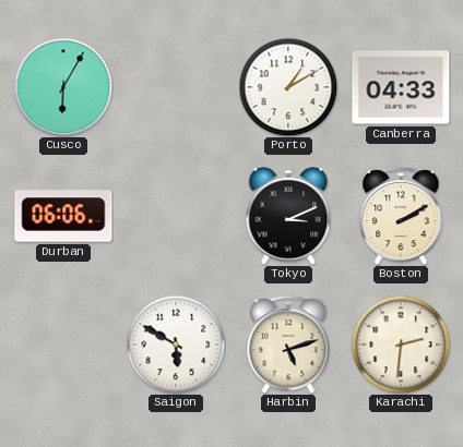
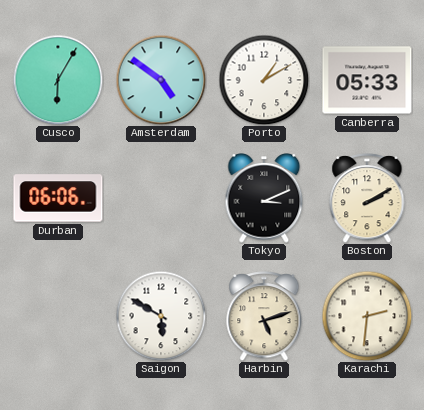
Amsterdam: none -> 4:51 (161, 80)
Canberra: 04:33 -> 05:33 (367, 80)
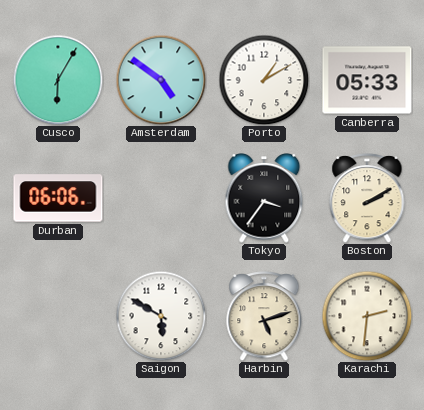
Tokyo: 3:11 -> 3:36 (264, 199)
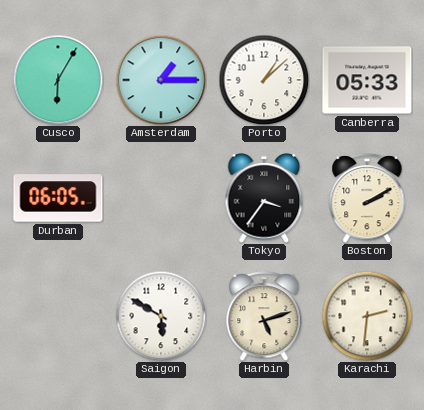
Amsterdam: 4:51 -> 1:15 (161, 80)
Porto: 1:10 -> 1:08 (264, 80)
Durban: 06:06 -> 06:05 (58, 198)
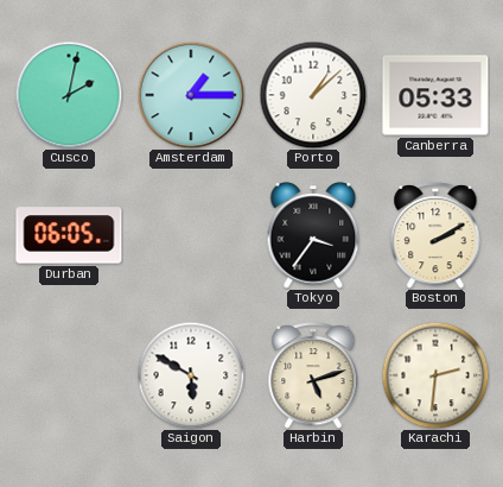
Cusco: 6:05 -> 2:02 (69, 95)
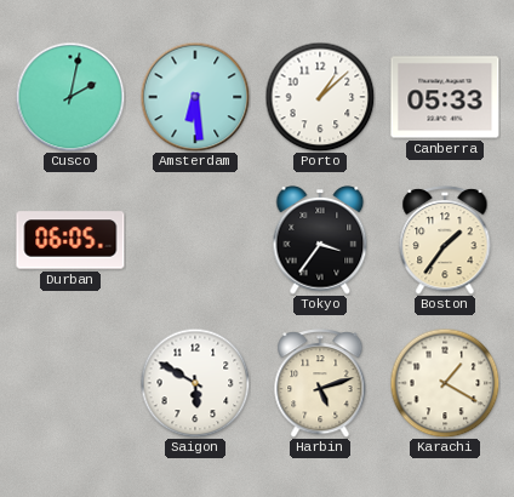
Amsterdam: 1:15 -> 6:29 (195, 97)
Boston: 2:10 -> 1:36 (445, 240)
Karachi: 2:31 -> 1:20 (445, 383)
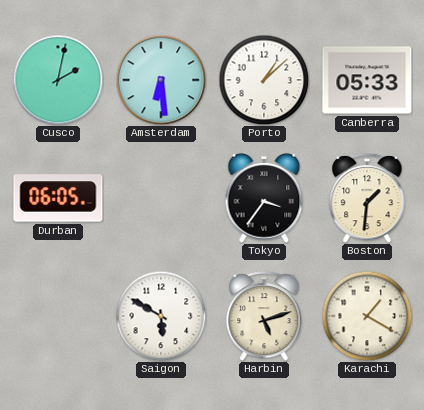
Boston: 1:36 -> 1:31 (367, 198)
